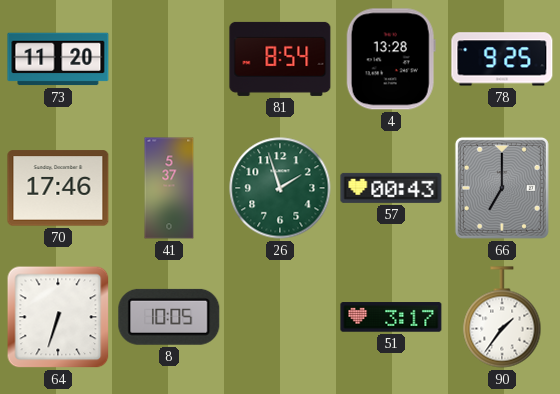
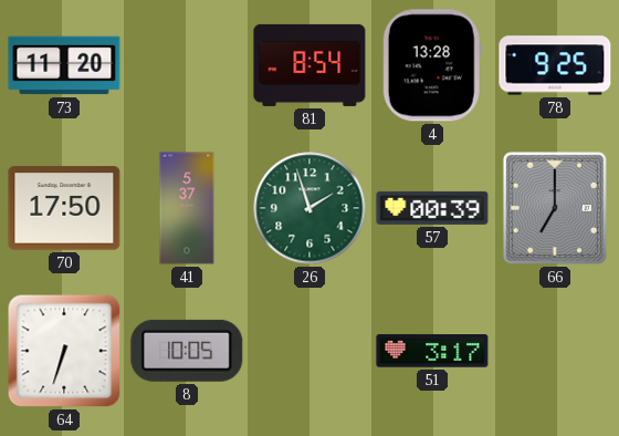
70: 17:46 -> 17:50 (64, 208)
57: 00:43 -> 00:39 (432, 208)
90: 1:36 -> none (502, 317)
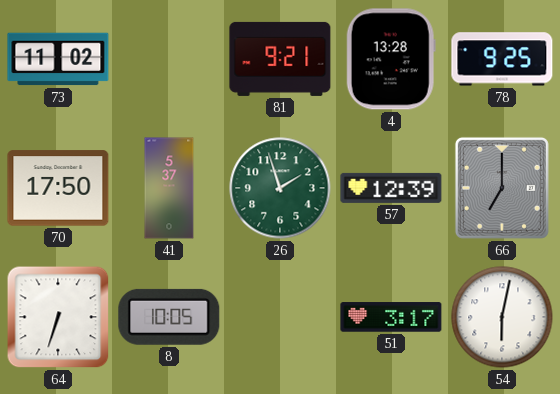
73: 11:20 -> 11:02 (58, 59)
81: 8:54 -> 9:21 (280, 59)
57: 00:39 -> 12:39 (391, 188)
54: none -> 6:02 (502, 317)
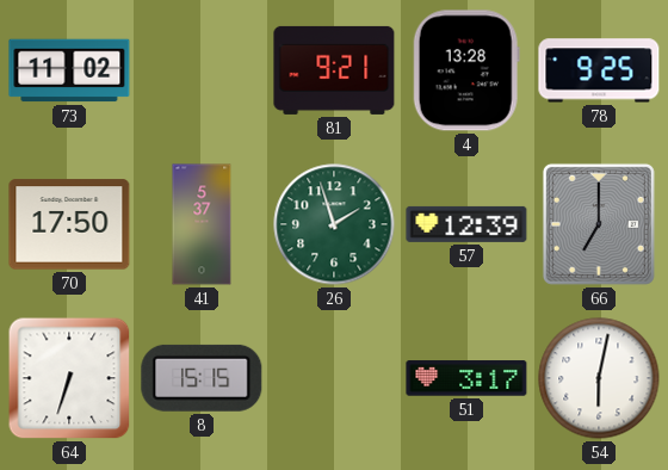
8: 10:05 -> 15:15 (202, 378)
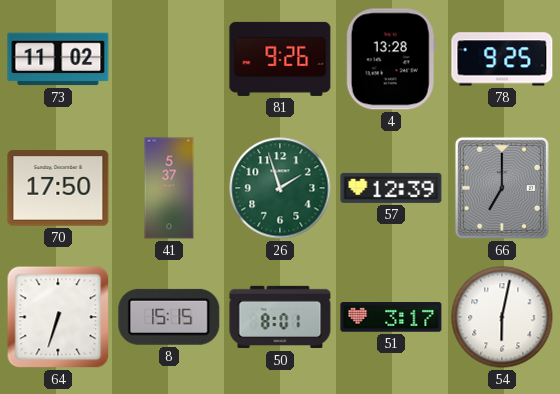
81: 9:21 -> 9:26 (280, 59)
50: none -> 8:01 (280, 317)
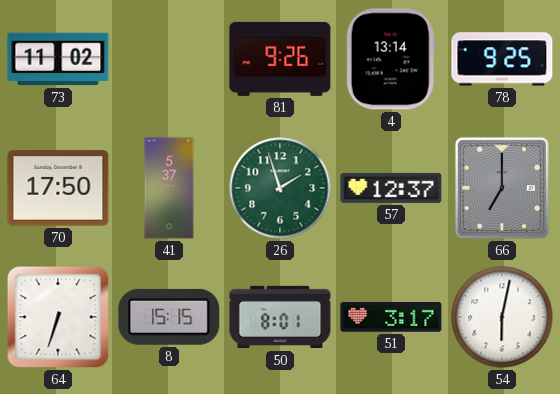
4: 13:28 -> 13:14 (391, 59)
57: 12:39 -> 12:37 (391, 188)
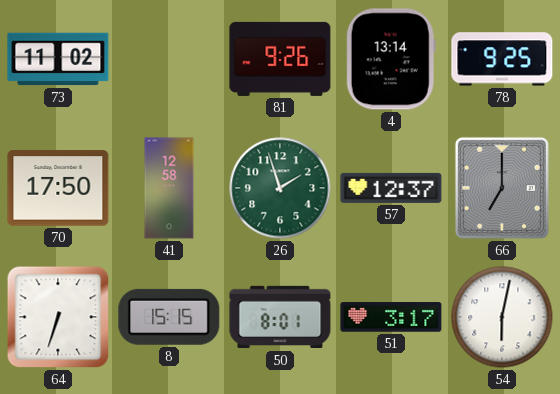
41: 5:37 -> 12:58 (169, 188)
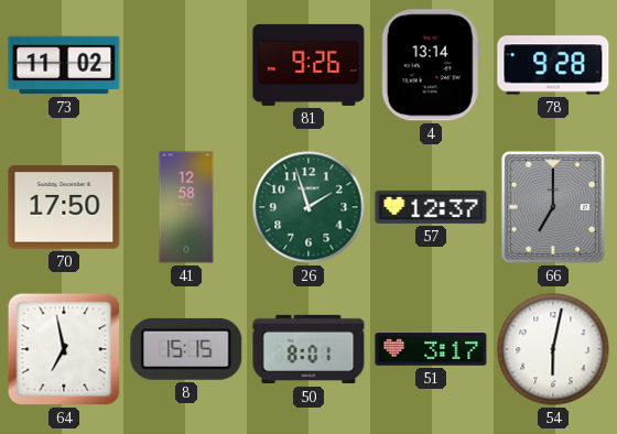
78: 9:25 -> 9:28 (553, 65)
64: 6:33 -> 6:58 (64, 349)
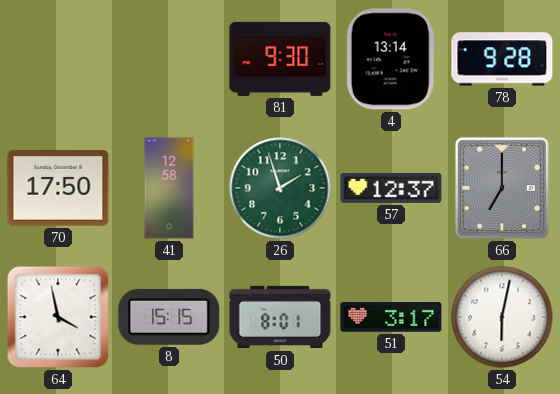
73: 11:02 -> none (64, 65)
81: 9:26 -> 9:30 (280, 59)
64: 6:58 -> 3:58 (58, 317)
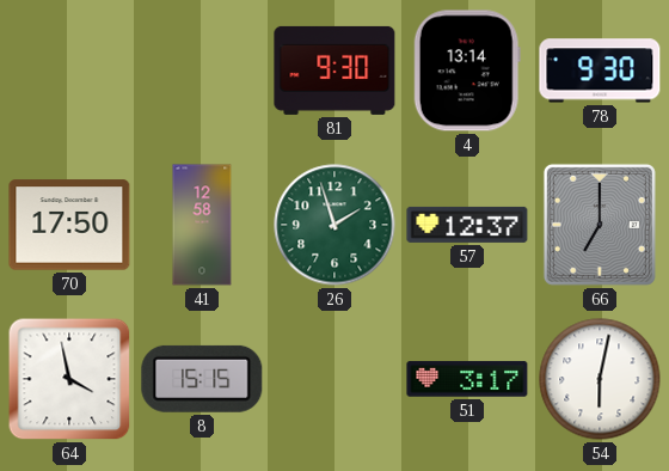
78: 9:28 -> 9:30 (600, 71)
50: 8:01 -> none (280, 317)
